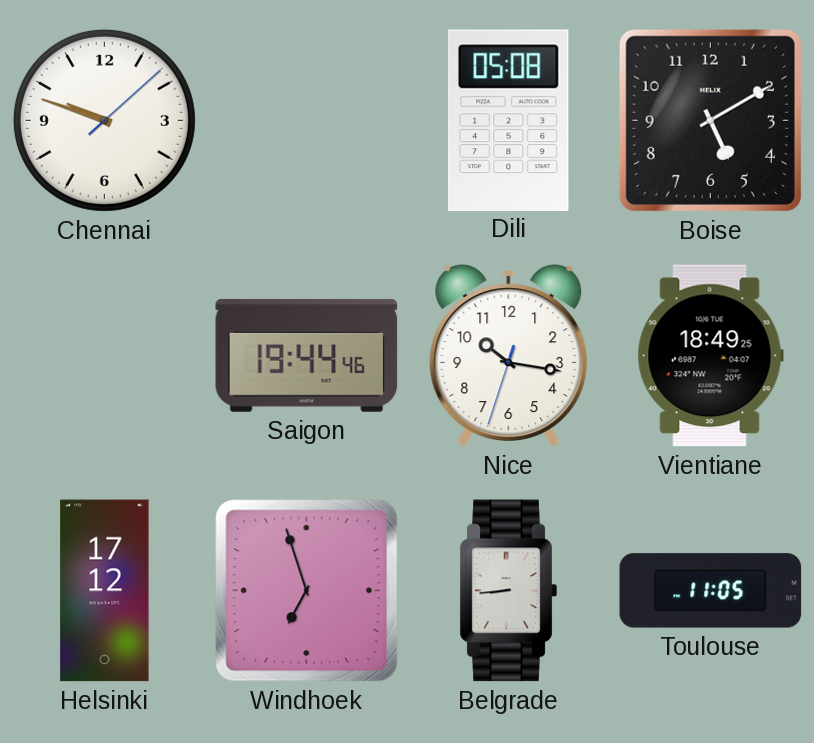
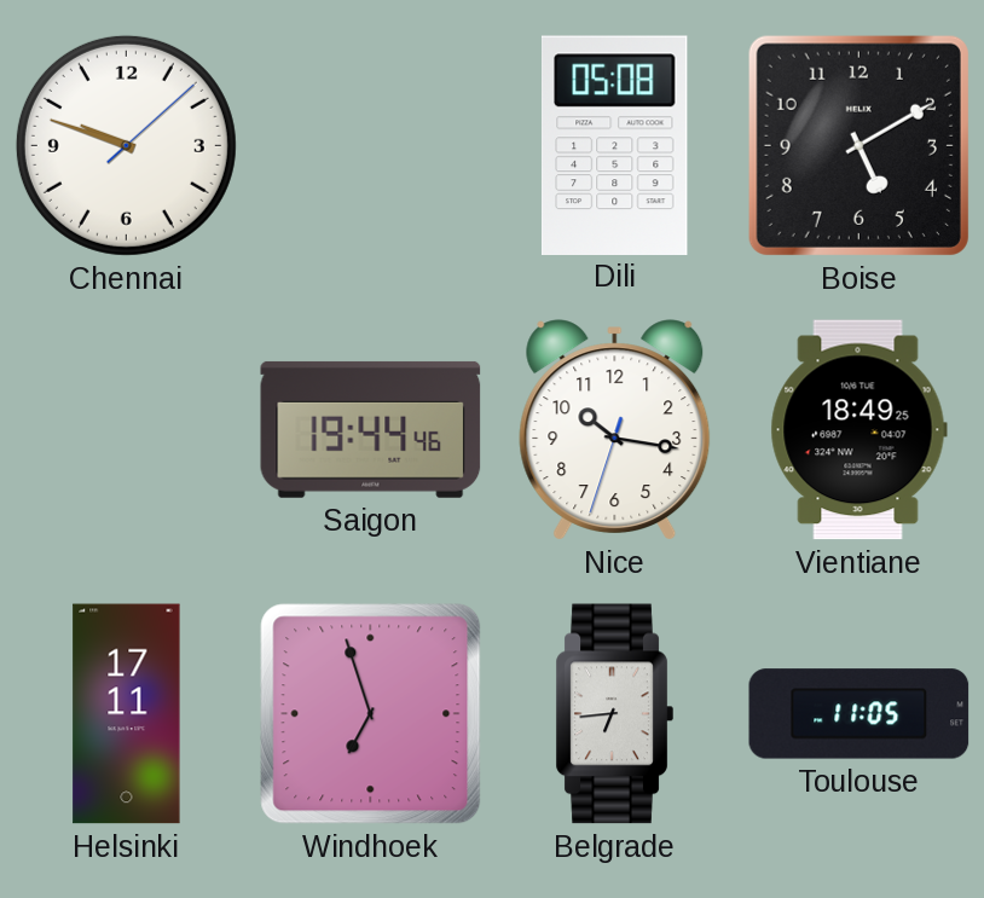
Helsinki: 17:12 -> 17:11 (127, 714)
Belgrade: 8:44 -> 6:44 (614, 714)
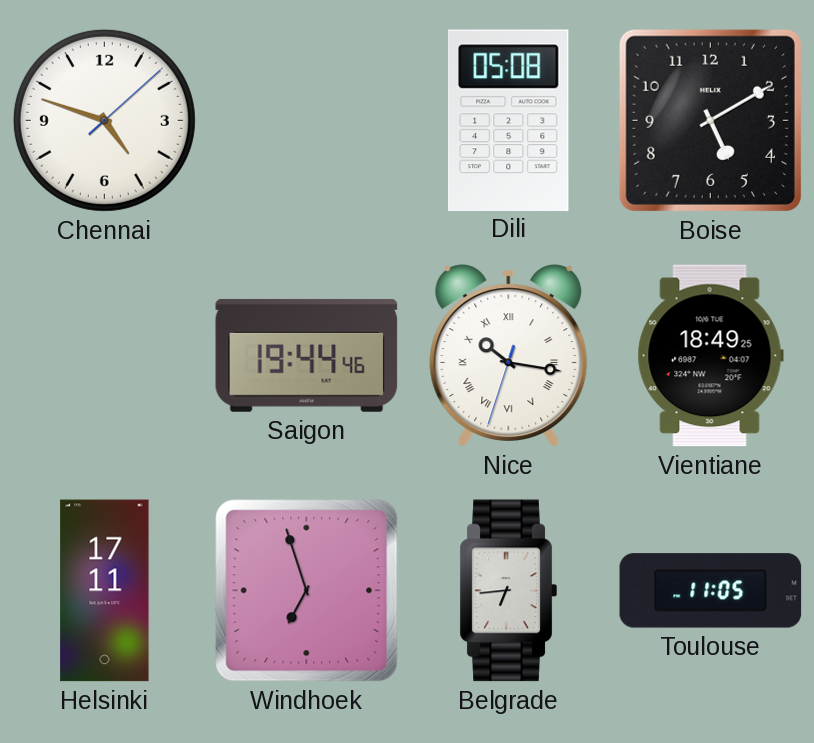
Chennai: 9:48 -> 4:48 (104, 120)
Nice numerals: Arabic -> Roman (509, 356)
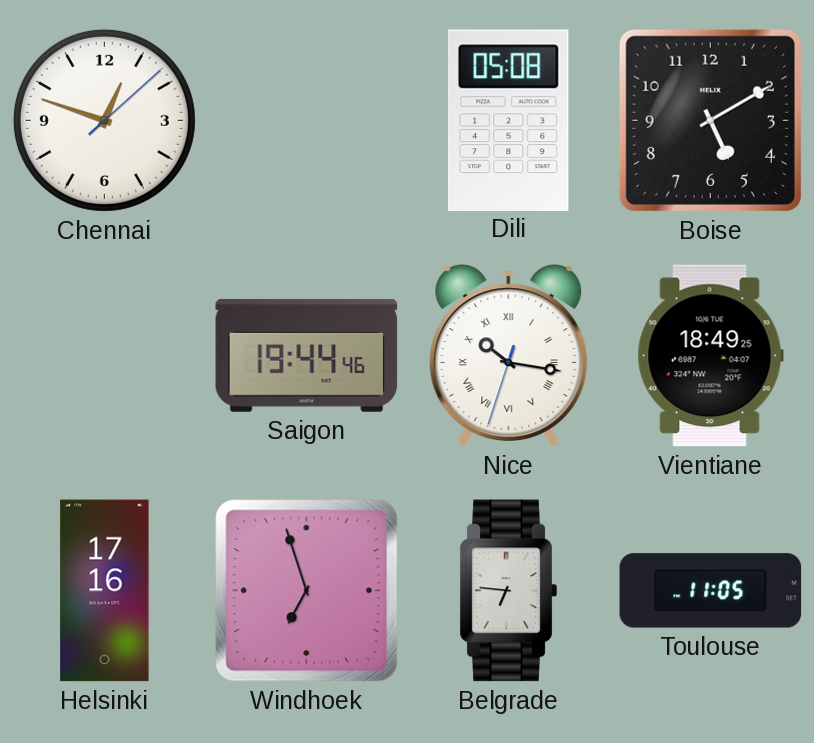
Chennai: 4:48 -> 12:48 (104, 120)
Helsinki: 17:11 -> 17:16 (105, 591)
Belgrade: 6:44 -> 6:46 (508, 591)
